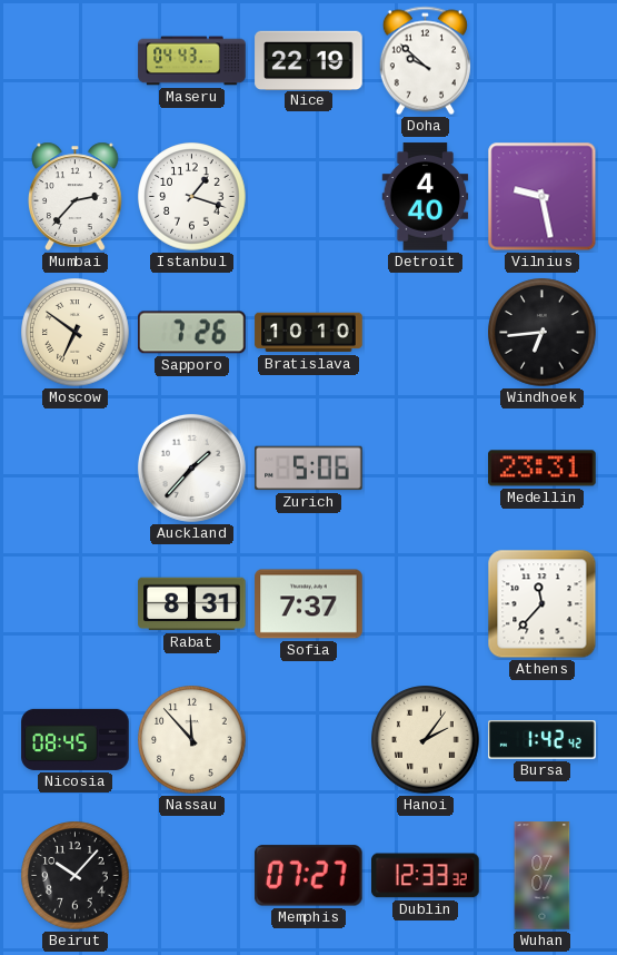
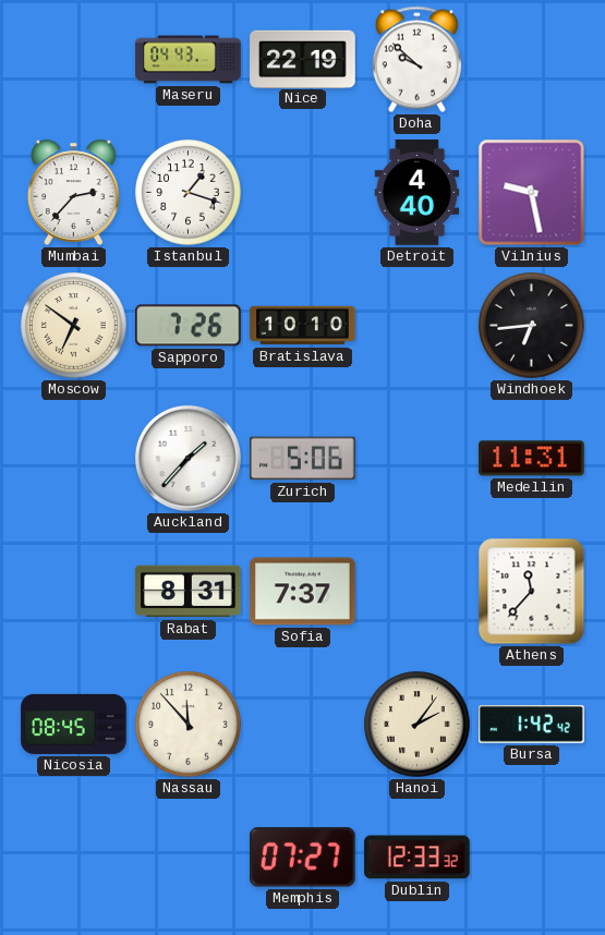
Medellin: 23:31 -> 11:31 (532, 459)
Beirut: 10:07 -> none (76, 876)
Wuhan: 07:07 -> none (543, 876)
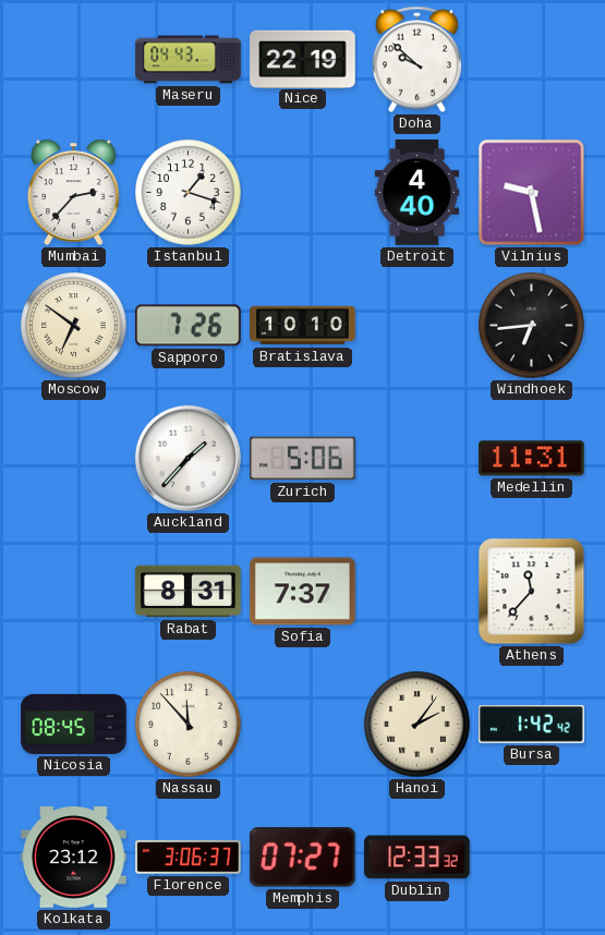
Kolkata: none -> 23:12 (74, 858)
Florence: none -> 3:06 (189, 857)
